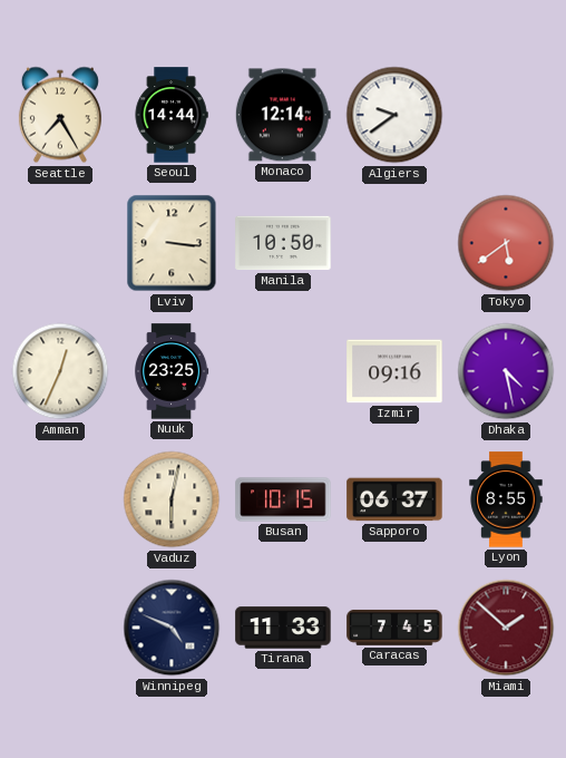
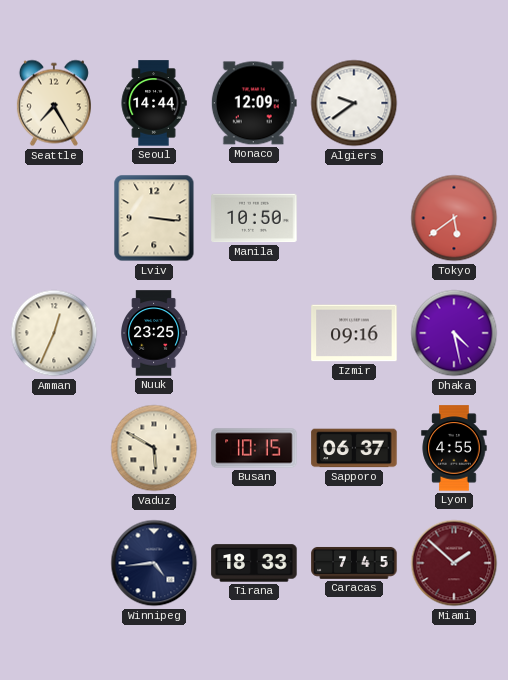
Monaco: 12:14 -> 12:09 (254, 103)
Vaduz: 6:02 -> 5:50 (154, 448)
Lyon: 8:55 -> 4:55 (454, 448)
Winnipeg: 4:49 -> 4:44 (154, 563)
Tirana: 11:33 -> 18:33 (254, 563)
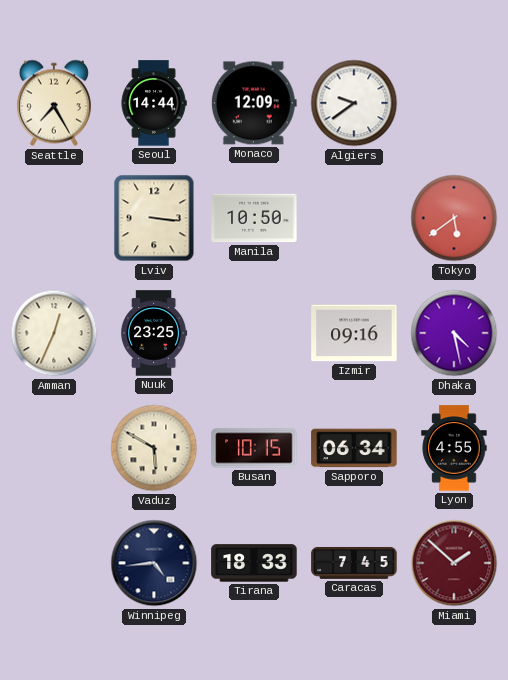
Sapporo: 06:37 -> 06:34 (354, 448)
